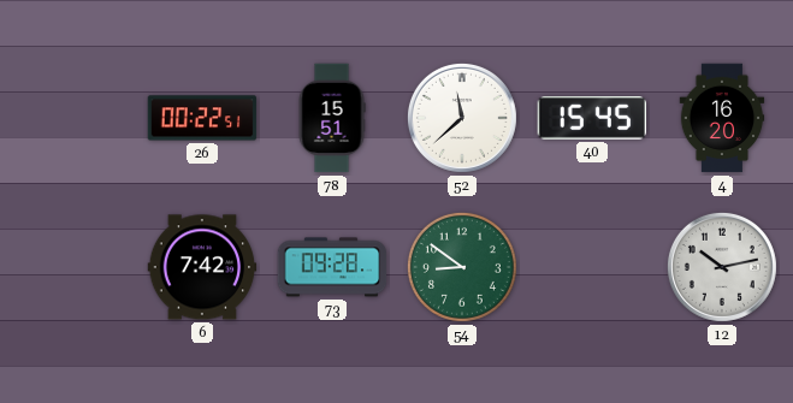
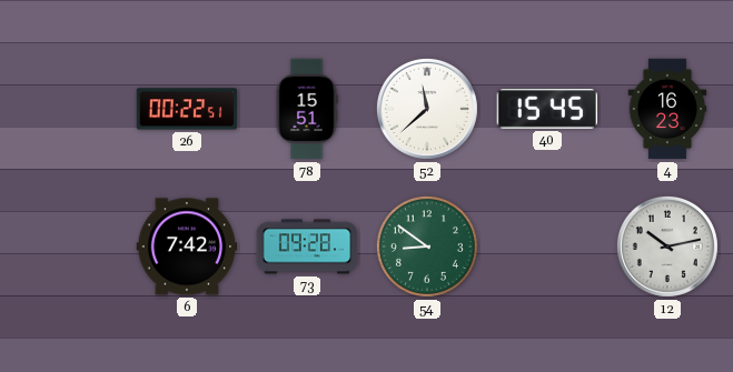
4: 16:20 -> 16:23 (667, 109)
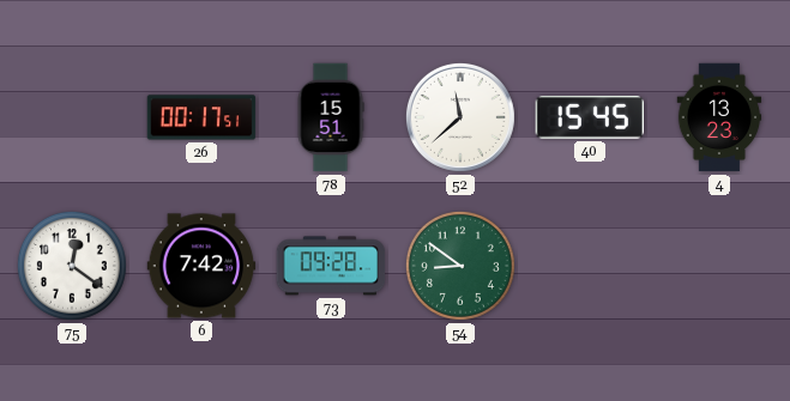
26: 00:22 -> 00:17 (201, 117)
4: 16:23 -> 13:23 (719, 117)
75: none -> 12:21 (72, 266)
12: 10:13 -> none (667, 247)
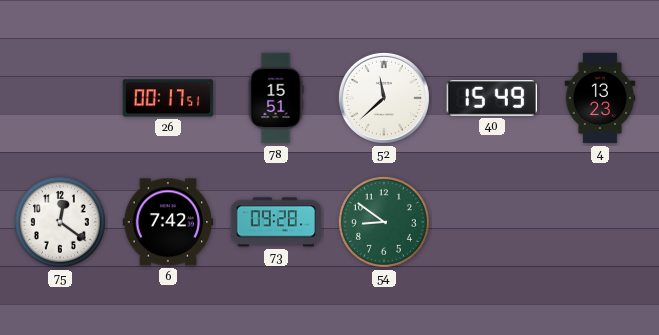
40: 15:45 -> 15:49 (491, 99)
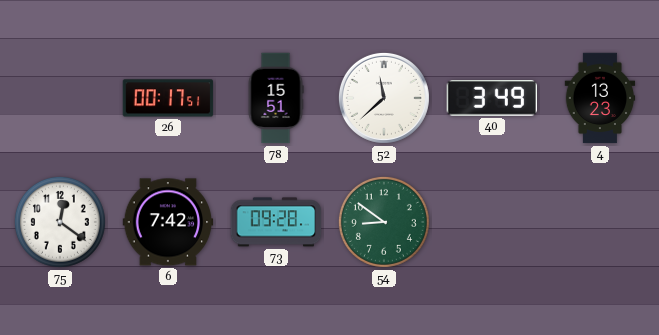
40: 15:49 -> 3:49 (491, 99)
